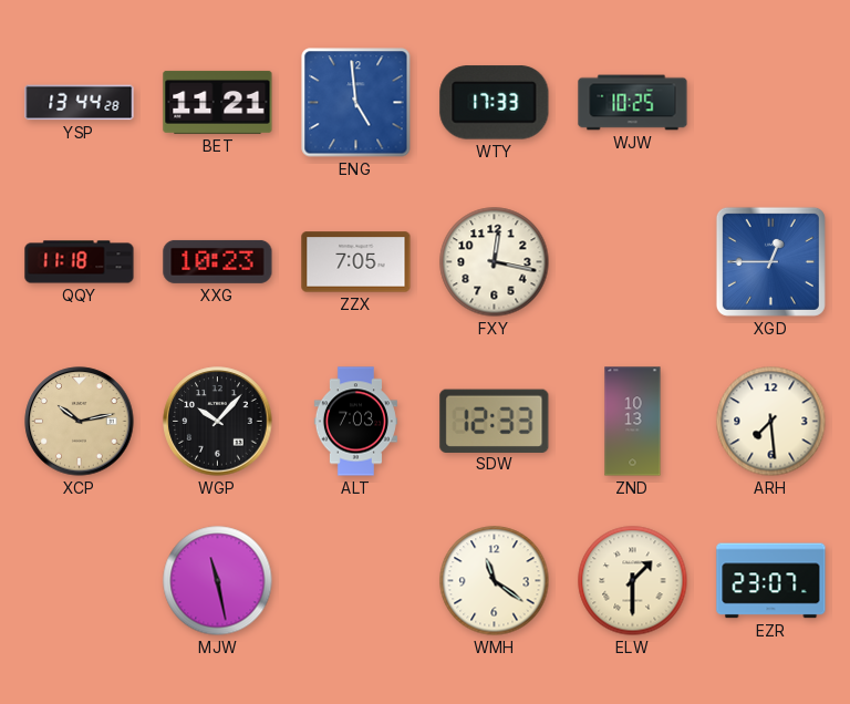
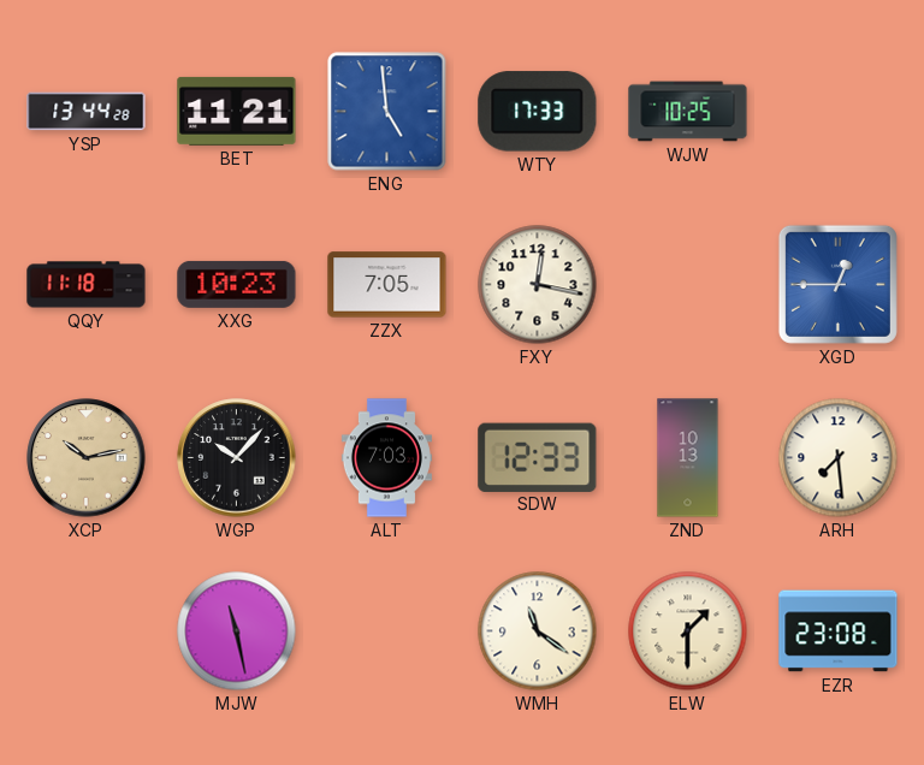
EZR: 23:07 -> 23:08 (839, 631)
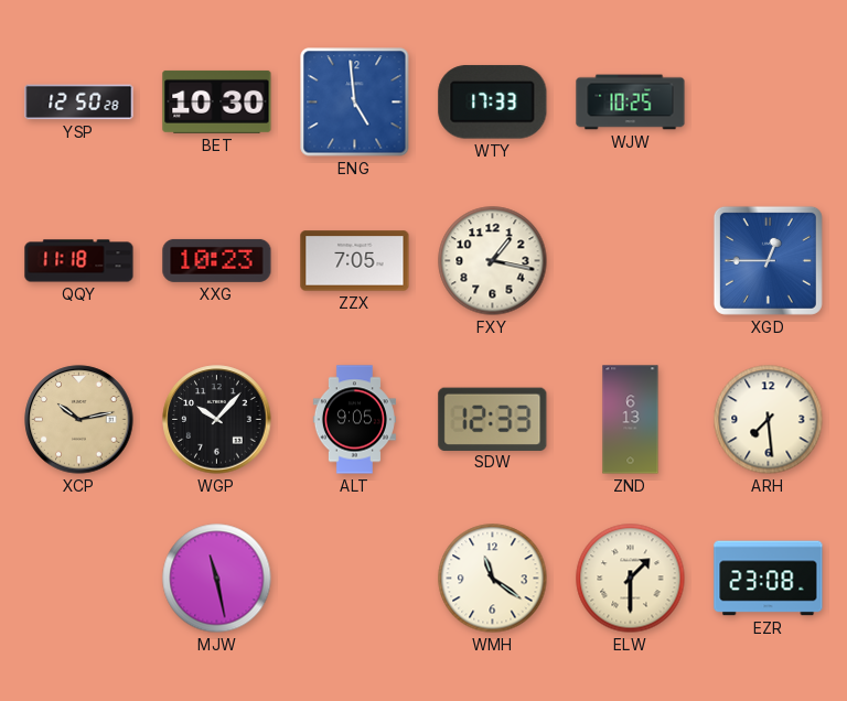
YSP: 13:44 -> 12:50 (79, 103)
BET: 11:21 -> 10:30 (217, 101)
FXY: 12:17 -> 1:17 (493, 261)
ALT: 7:03 -> 9:05 (354, 420)
ZND: 10:13 -> 6:13 (631, 420)
